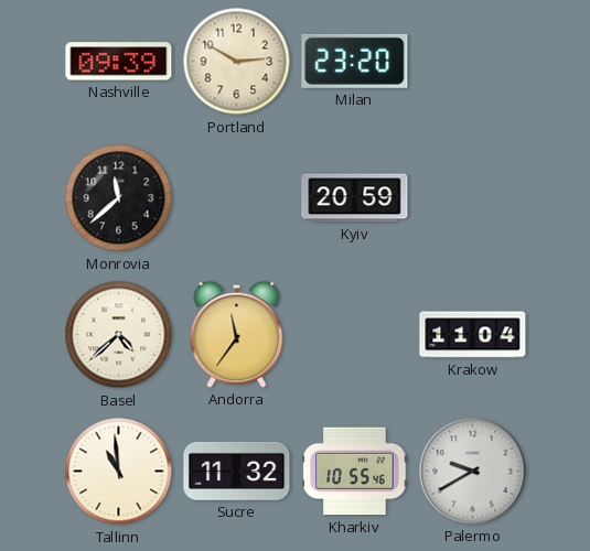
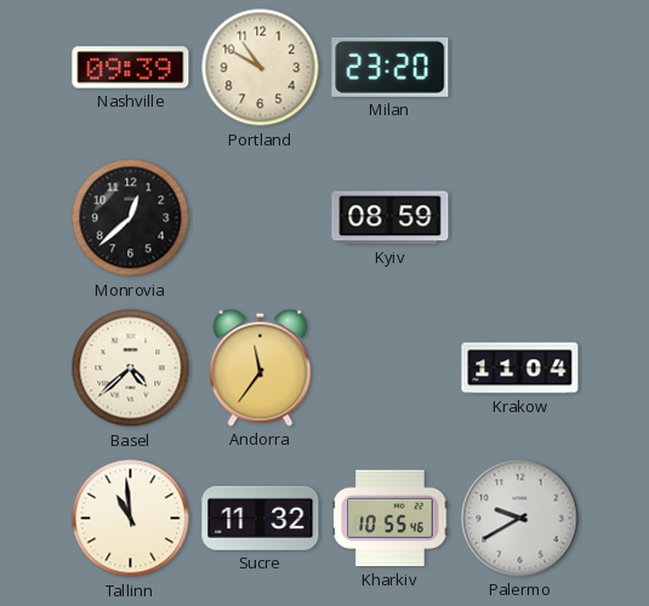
Portland: 2:50 -> 10:50 (261, 68)
Monrovia: 11:38 -> 12:38 (131, 218)
Kyiv: 20:59 -> 08:59 (391, 218)
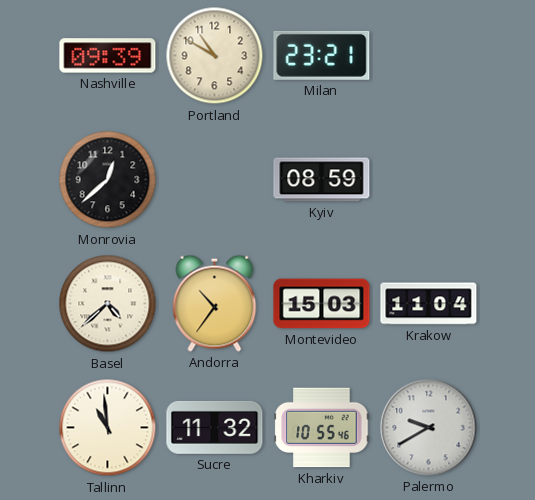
Milan: 23:20 -> 23:21 (322, 55)
Andorra: 11:36 -> 10:36 (215, 303)
Montevideo: none -> 15:03 (322, 304)
